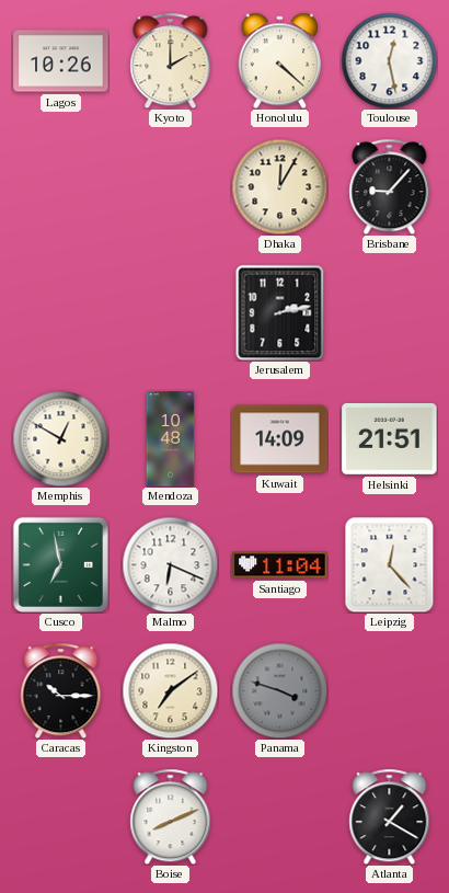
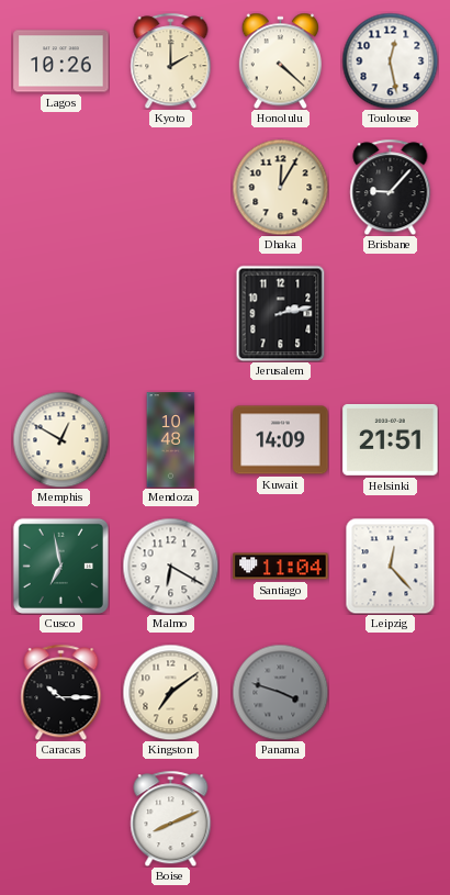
Malmo: 6:19 -> 6:20 (170, 566)
Atlanta: 1:20 -> none (390, 816)
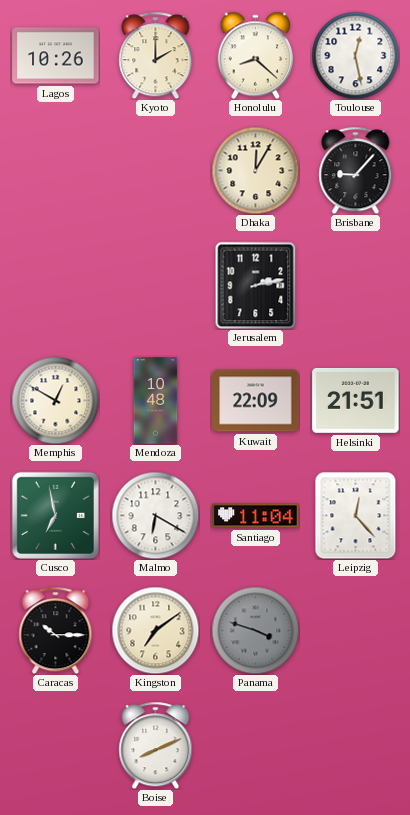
Honolulu: 4:22 -> 8:22 (255, 55)
Kuwait: 14:09 -> 22:09 (256, 401)
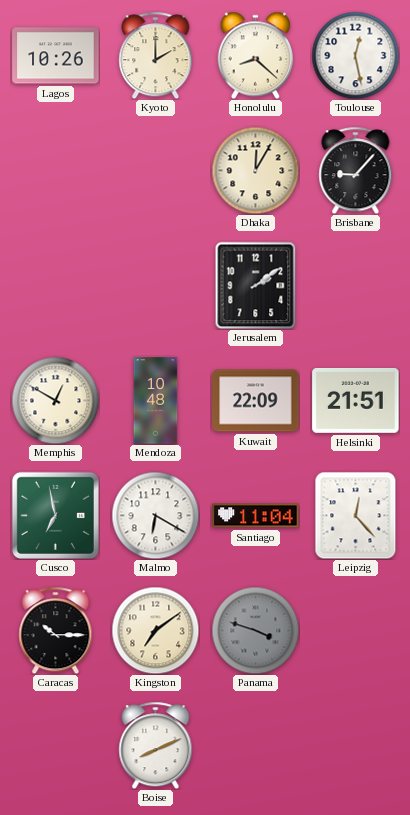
Jerusalem: 2:13 -> 2:09 (256, 285)
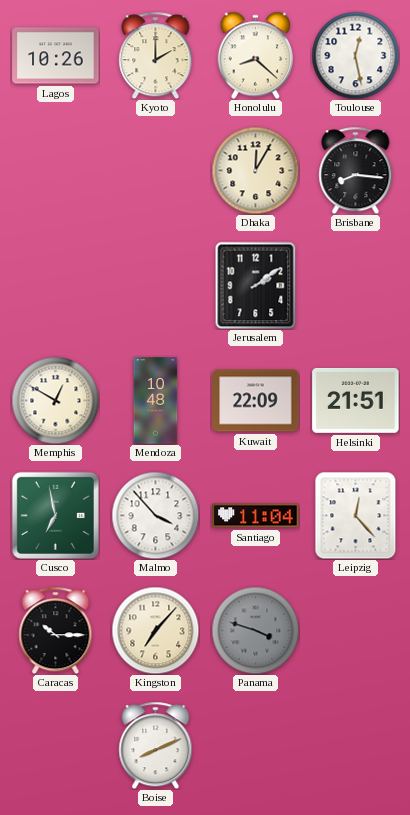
Brisbane: 9:07 -> 8:16 (356, 170)
Malmo: 6:20 -> 3:53 (155, 515)
Kingston: 7:09 -> 7:07 (155, 630)
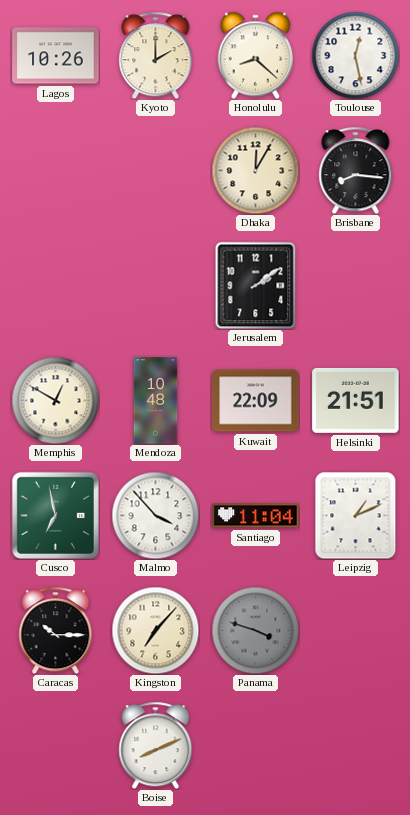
Leipzig: 12:23 -> 1:11 (356, 515)
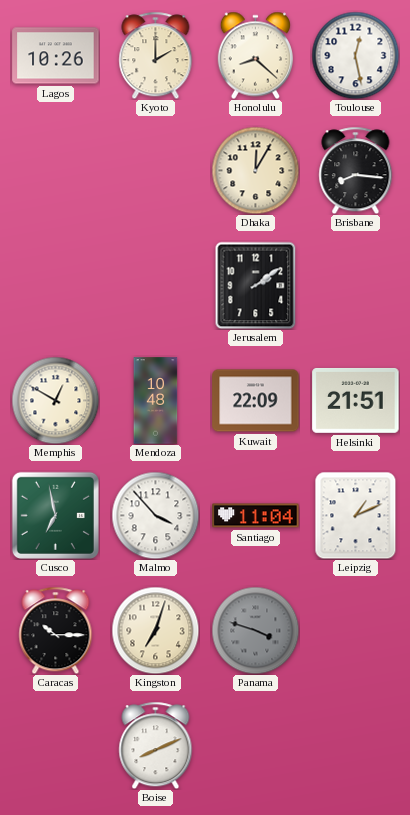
Kingston: 7:07 -> 7:03 (155, 630)
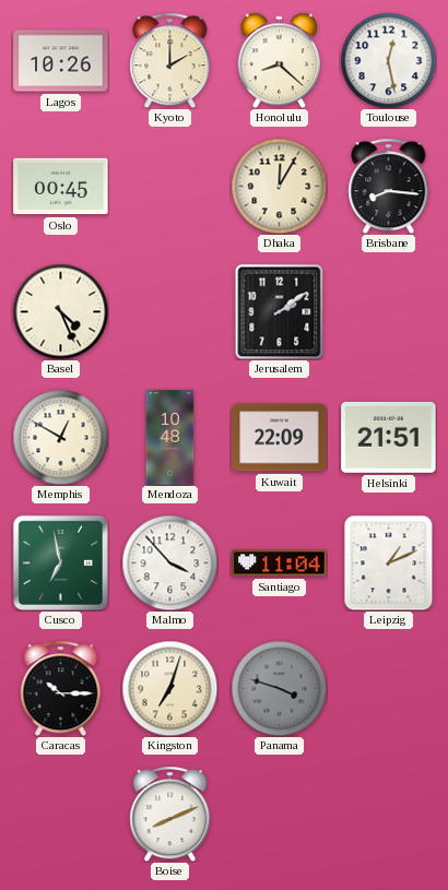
Oslo: none -> 00:45 (61, 187)
Basel: none -> 4:26 (60, 311)
